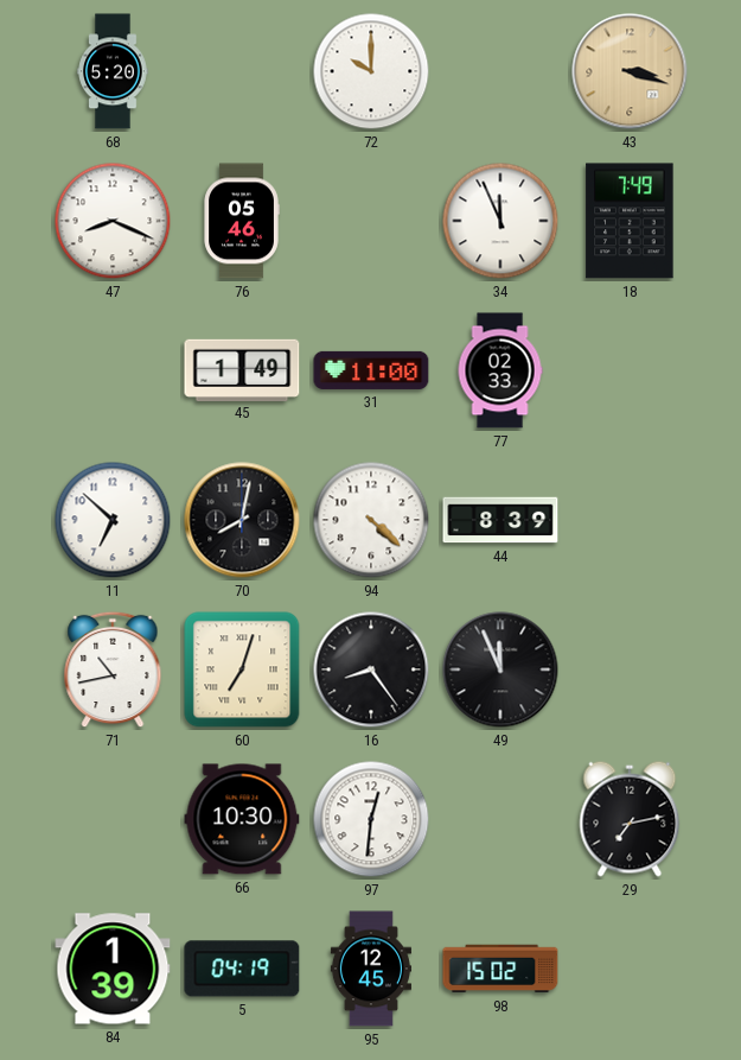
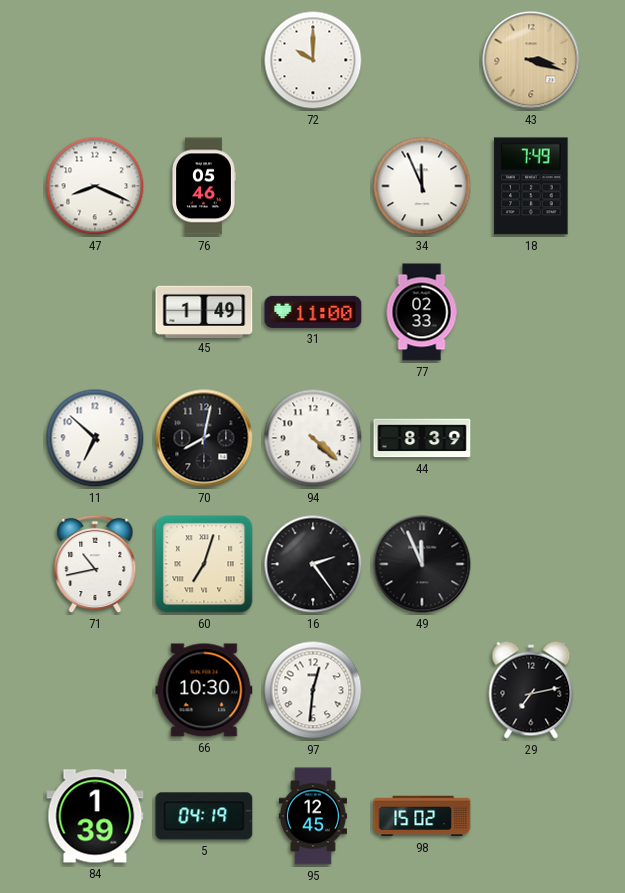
68: 5:20 -> none (113, 71)
16: 8:24 -> 2:24 (313, 564)
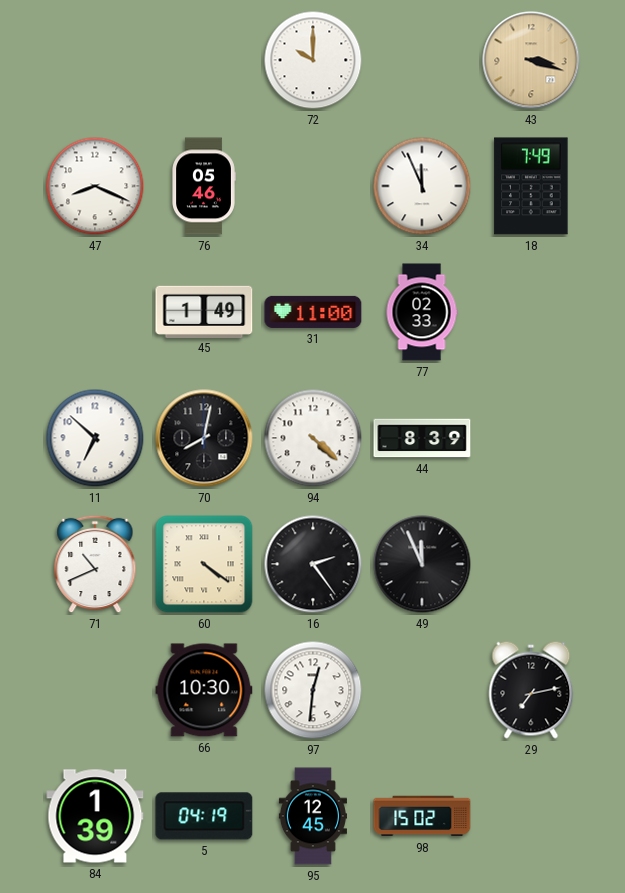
71: 10:43 -> 10:41 (95, 564)
60: 7:03 -> 4:21 (204, 564)
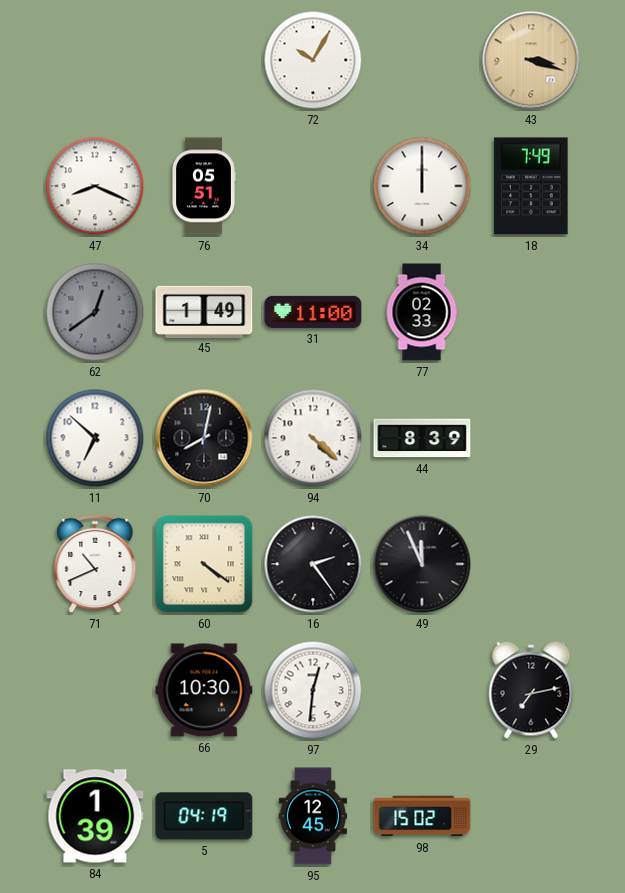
72: 10:00 -> 10:05 (313, 60)
76: 05:46 -> 05:51 (204, 186)
34: 11:56 -> 12:00 (422, 186)
62: none -> 12:39 (95, 312)
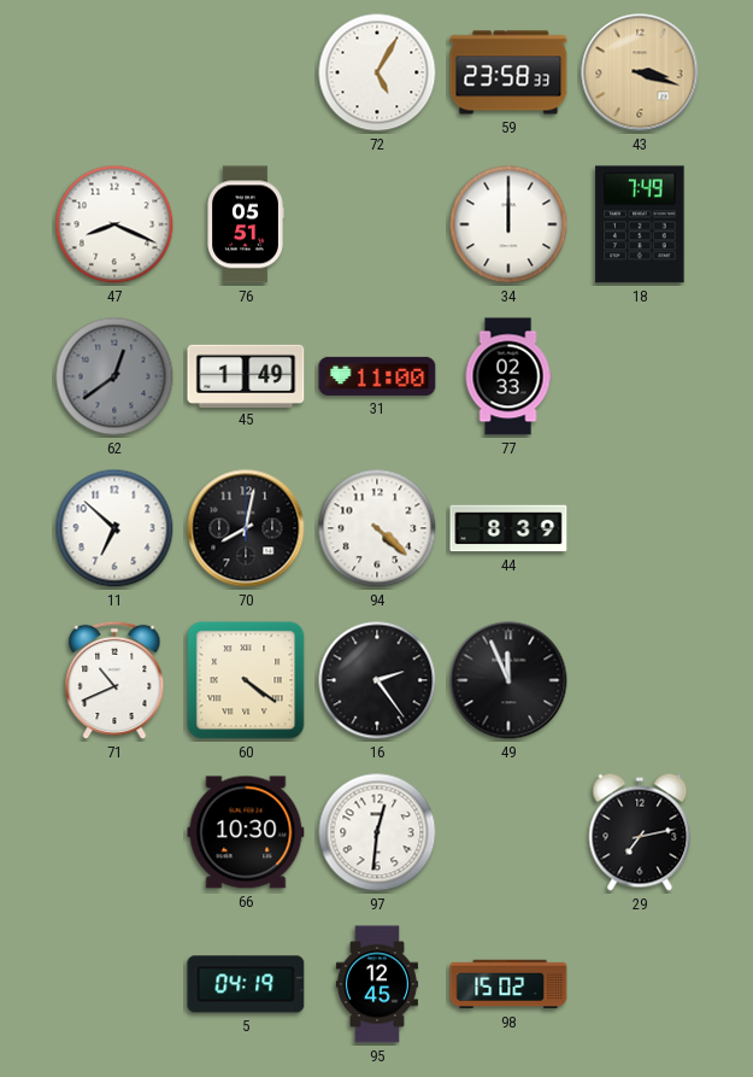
72: 10:05 -> 5:05 (377, 72)
59: none -> 23:58 (508, 72)
84: 1:39 -> none (95, 816)
